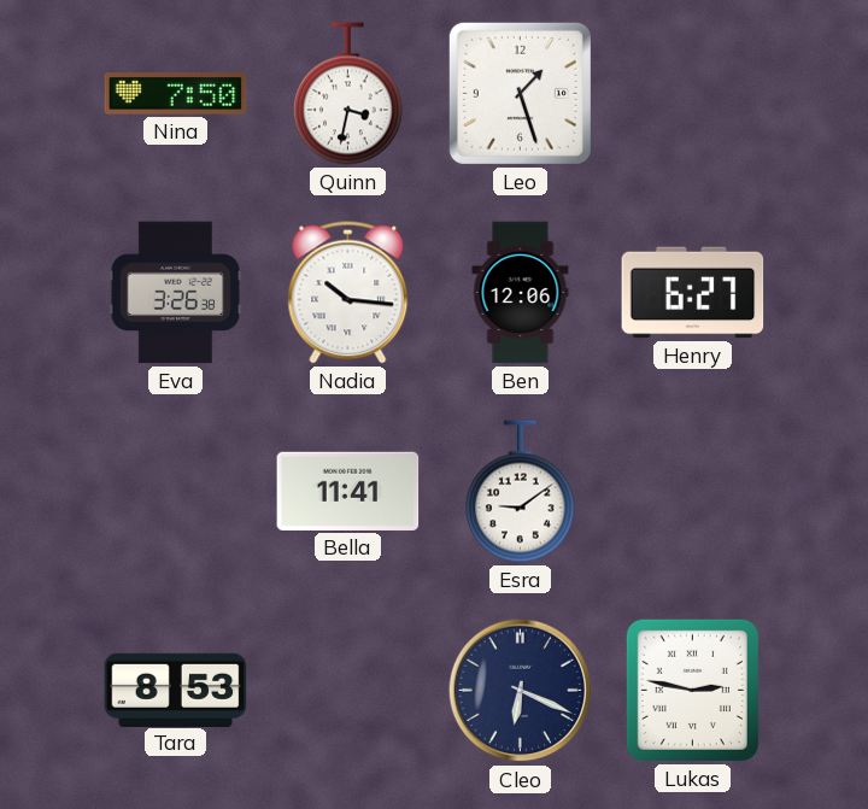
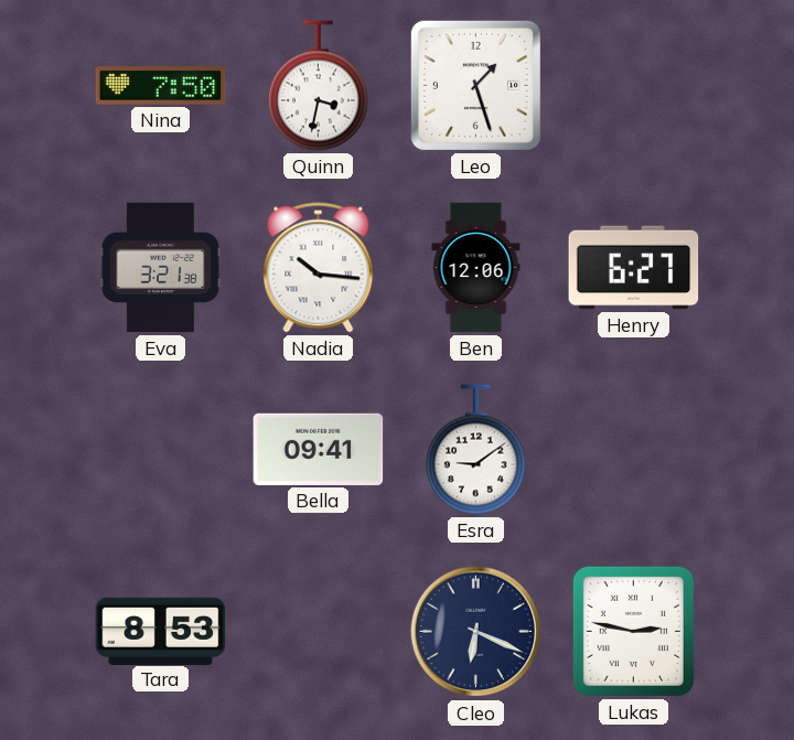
Eva: 3:26 -> 3:21 (161, 268)
Bella: 11:41 -> 09:41 (319, 449)
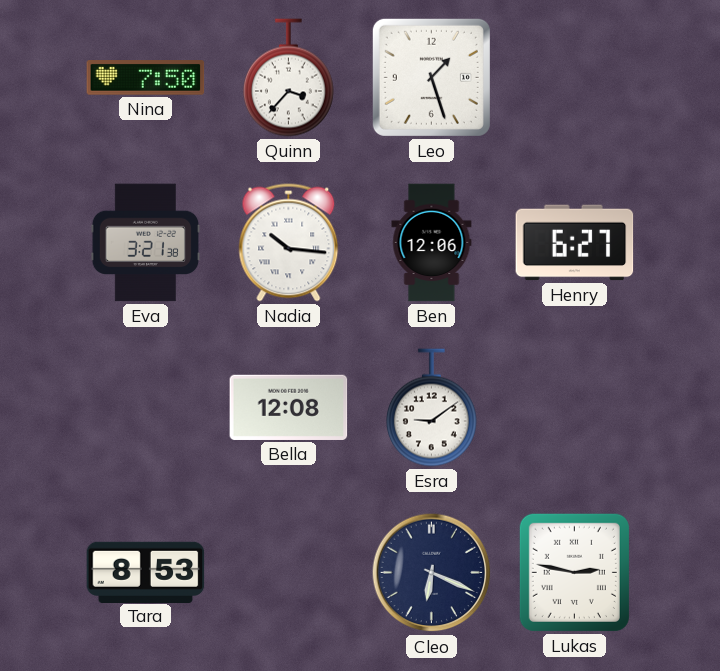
Quinn: 3:32 -> 3:37 (288, 78)
Bella: 09:41 -> 12:08 (289, 407)
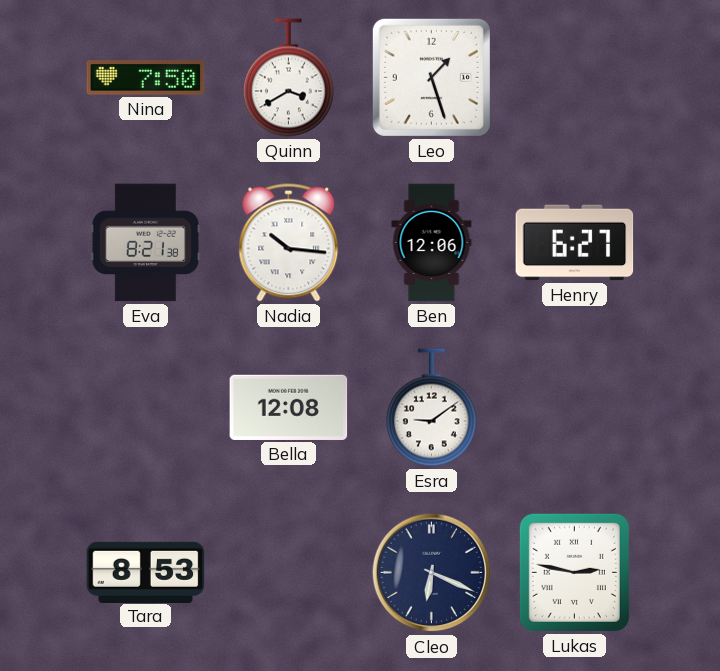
Quinn: 3:37 -> 3:40 (288, 78)
Eva: 3:21 -> 8:21 (146, 243)
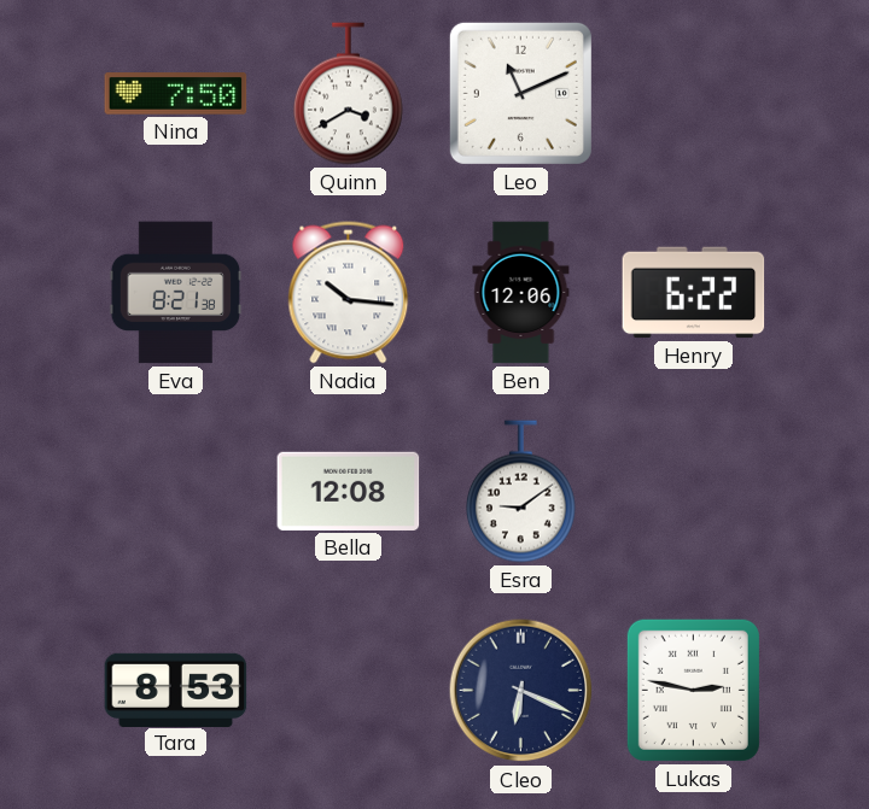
Leo: 1:27 -> 11:11 (520, 93)
Henry: 6:27 -> 6:22 (694, 293)
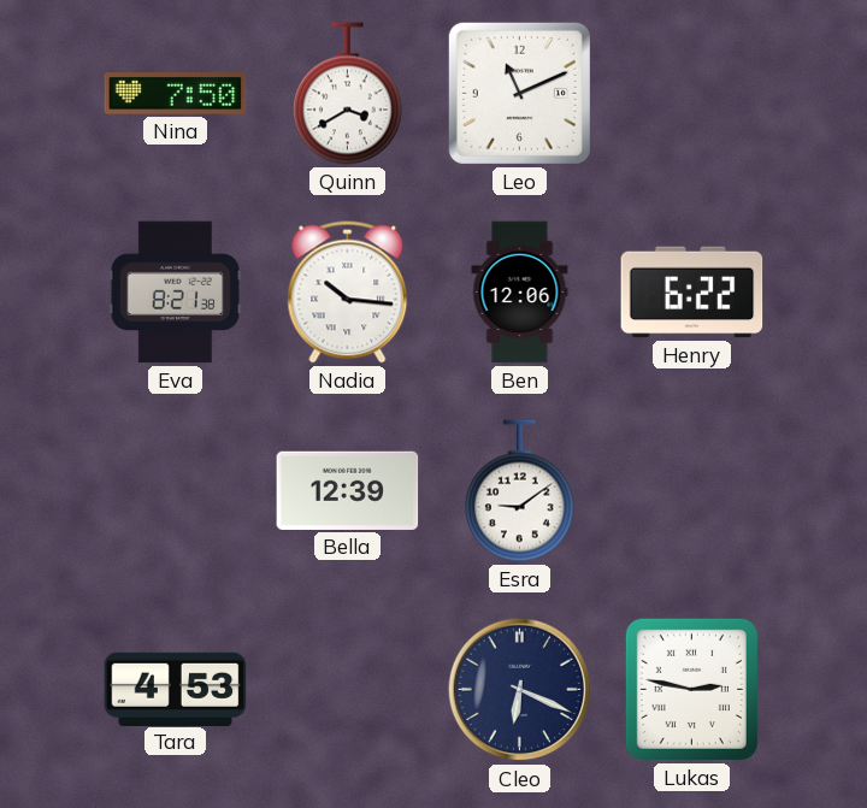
Bella: 12:08 -> 12:39 (348, 490)
Tara: 8:53 -> 4:53 (176, 689)
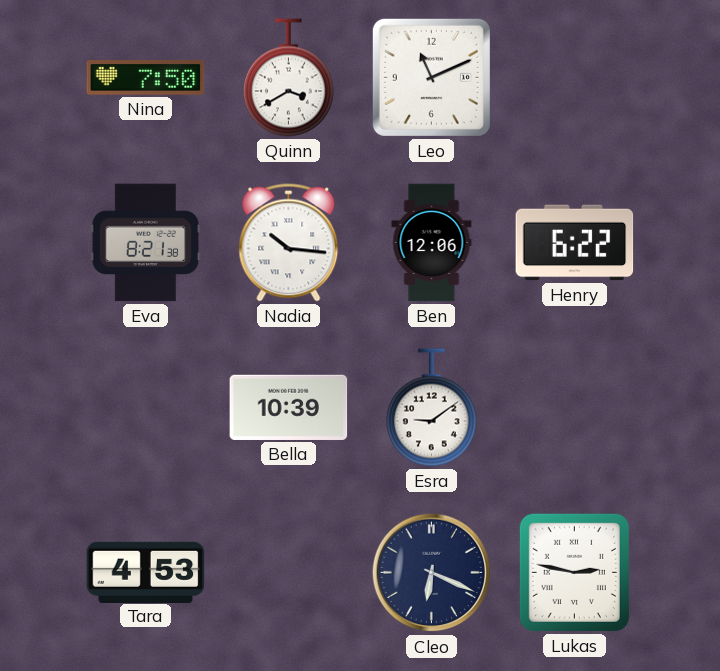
Bella: 12:39 -> 10:39 (289, 407)
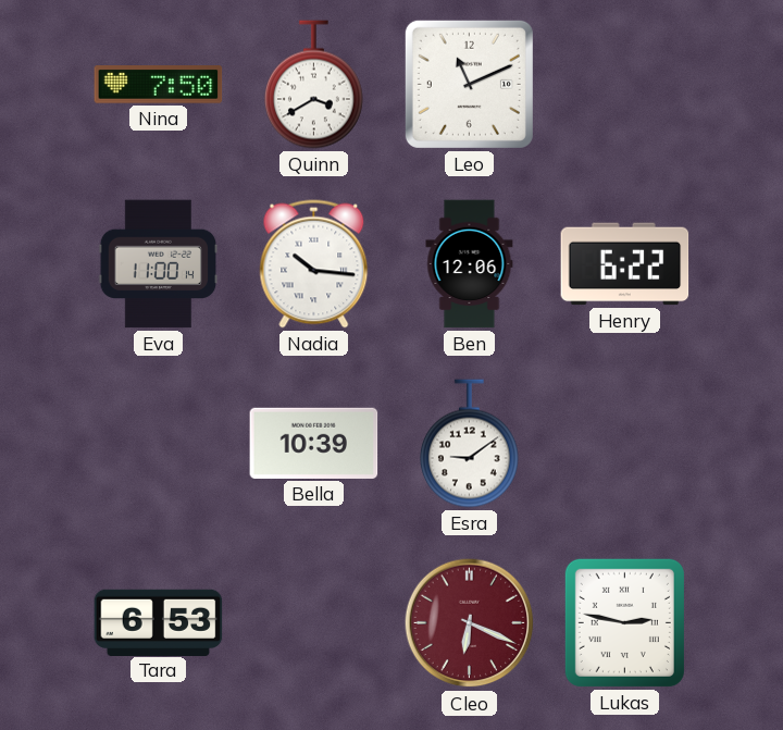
Eva: 8:21 -> 11:00 (159, 264)
Tara: 4:53 -> 6:53 (159, 622)
Cleo dial: navy -> burgundy (470, 623)
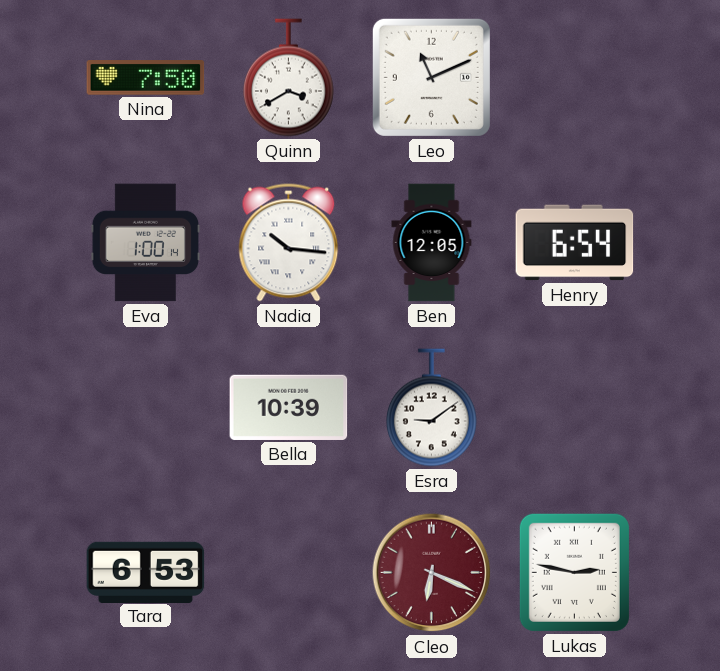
Eva: 11:00 -> 1:00 (146, 243)
Ben: 12:06 -> 12:05 (432, 243)
Henry: 6:22 -> 6:54 (575, 243)
